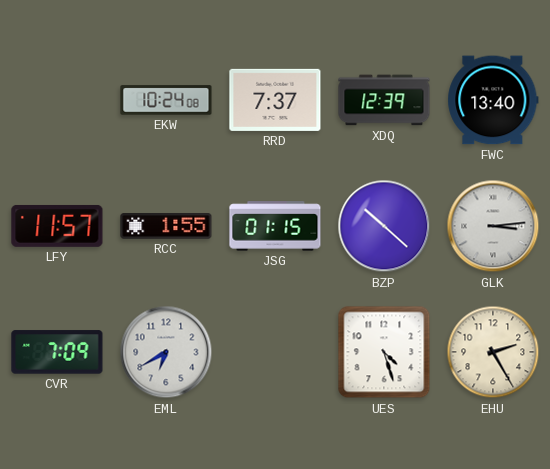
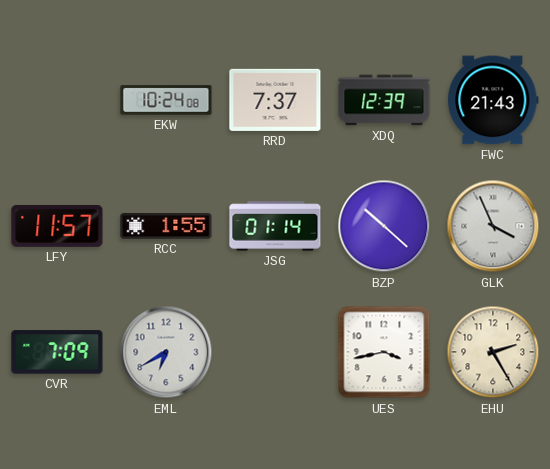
FWC: 13:40 -> 21:43 (493, 100)
JSG: 01:15 -> 01:14 (275, 226)
GLK: 3:14 -> 3:56 (493, 226)
UES: 4:27 -> 3:43 (384, 352)
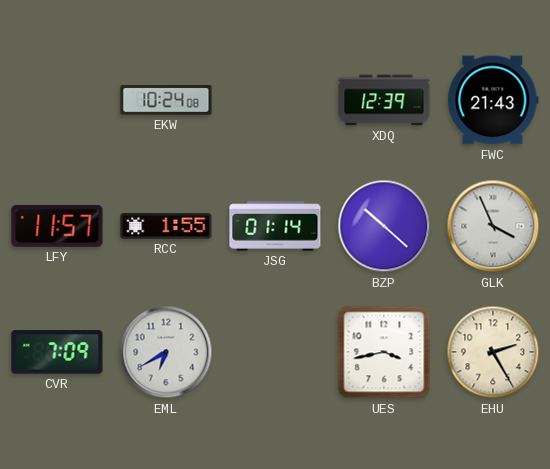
RRD: 7:37 -> none (275, 100)
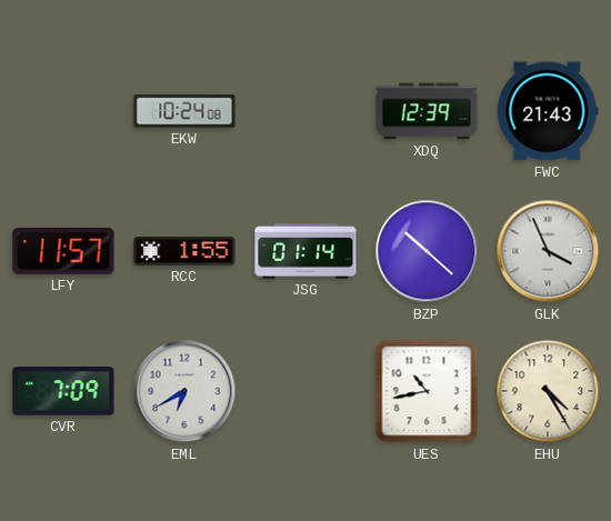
UES: 3:43 -> 10:43 (427, 391)
EHU: 2:25 -> 4:25 (548, 391)
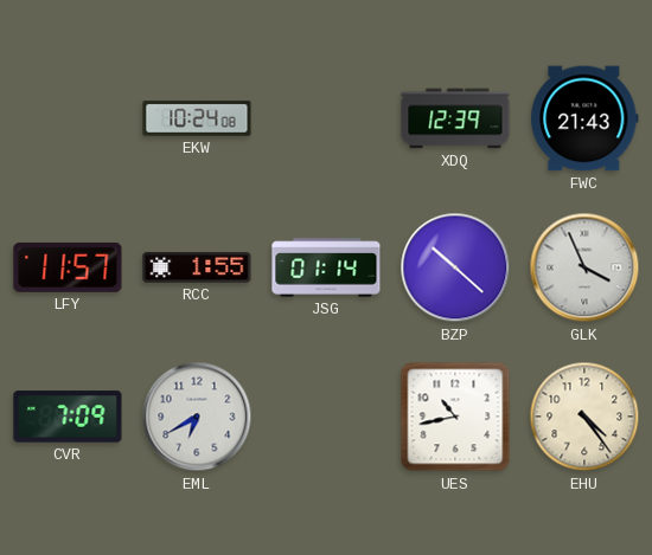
EHU: 4:25 -> 4:24 (584, 417)
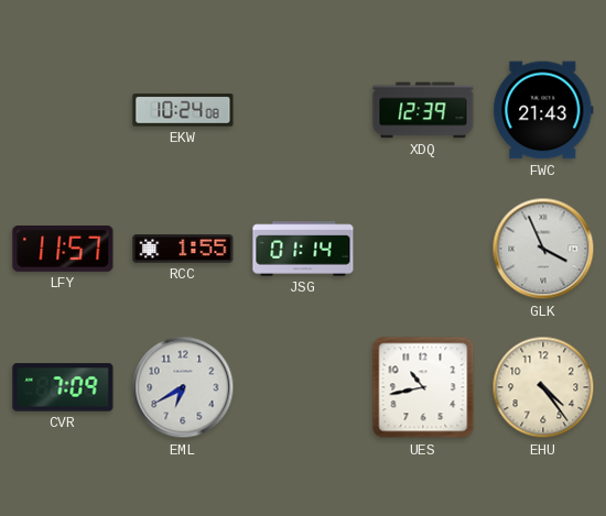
BZP: 10:22 -> none (455, 267)
